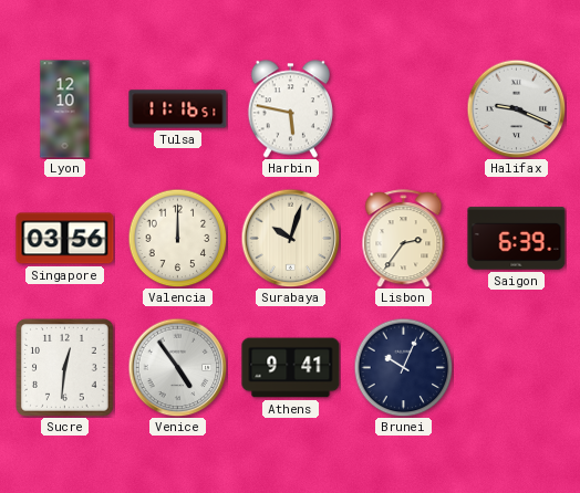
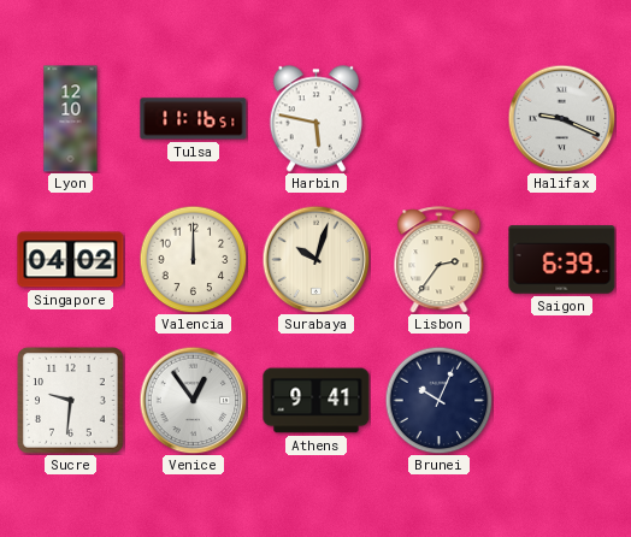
Singapore: 03:56 -> 04:02 (71, 260)
Sucre: 12:31 -> 9:31 (71, 401)
Venice: 4:54 -> 12:54 (193, 400)
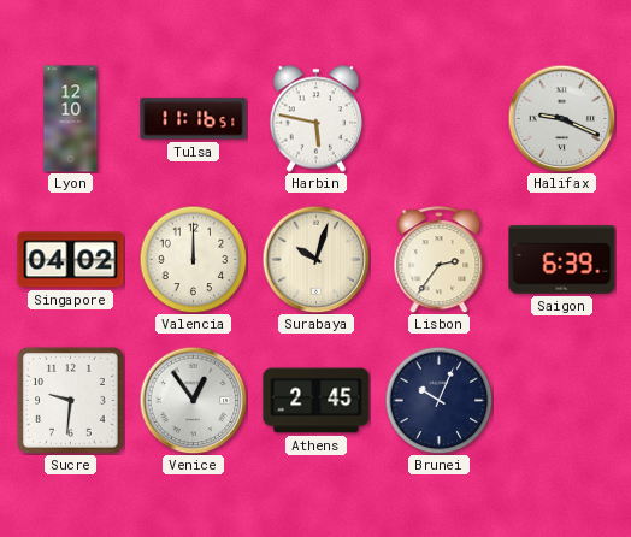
Athens: 9:41 -> 2:45 (317, 401)
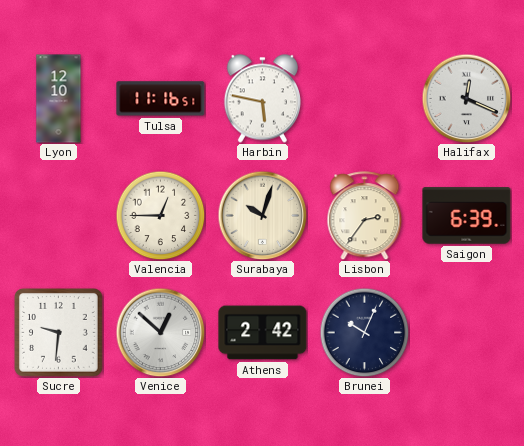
Halifax: 9:19 -> 12:19 (466, 98)
Singapore: 04:02 -> none (71, 260)
Valencia: 12:00 -> 12:45 (160, 215)
Venice: 12:54 -> 12:52 (160, 332)
Athens: 2:45 -> 2:42 (263, 333)
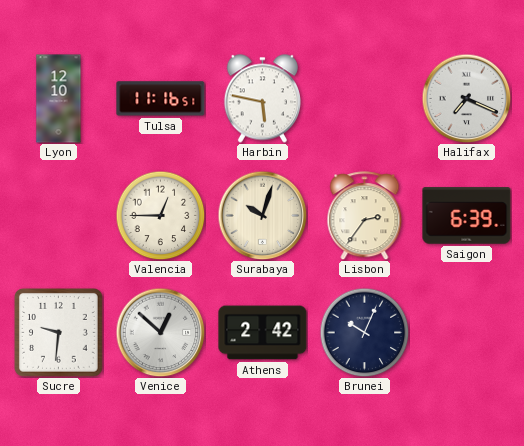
Halifax: 12:19 -> 7:19 (466, 98)
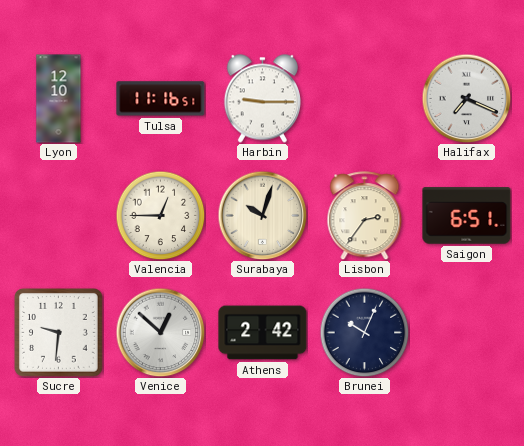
Harbin: 5:47 -> 9:15 (262, 99)
Saigon: 6:39 -> 6:51 (467, 216)
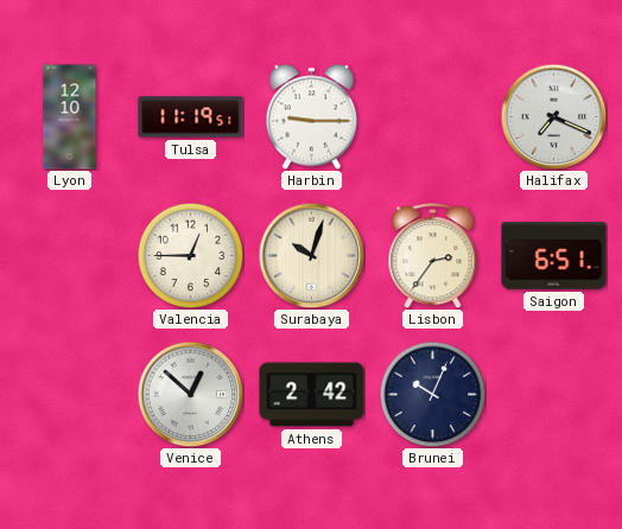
Tulsa: 11:16 -> 11:19 (191, 117)
Sucre: 9:31 -> none (59, 333)
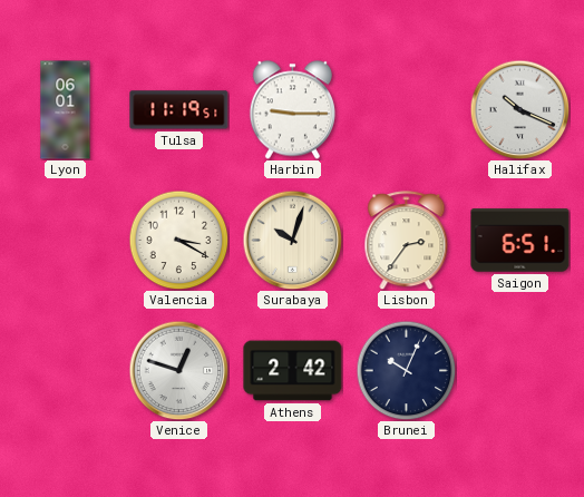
Lyon: 12:10 -> 06:01 (66, 110)
Halifax: 7:19 -> 10:19 (519, 109)
Valencia: 12:45 -> 3:20 (178, 240)
Venice: 12:52 -> 12:48 (178, 370)
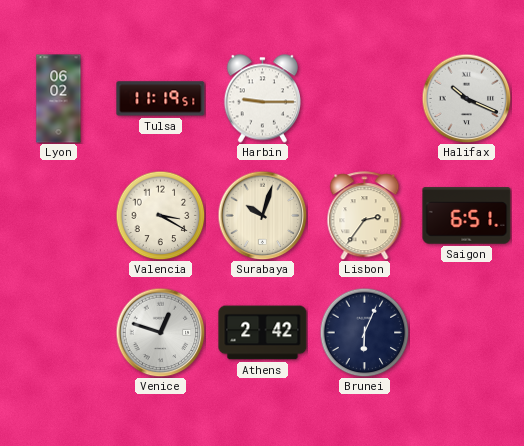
Lyon: 06:01 -> 06:02 (59, 99)
Brunei: 10:04 -> 6:04 (364, 332)
